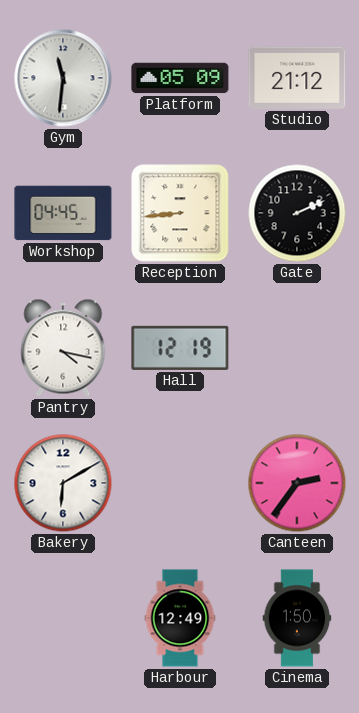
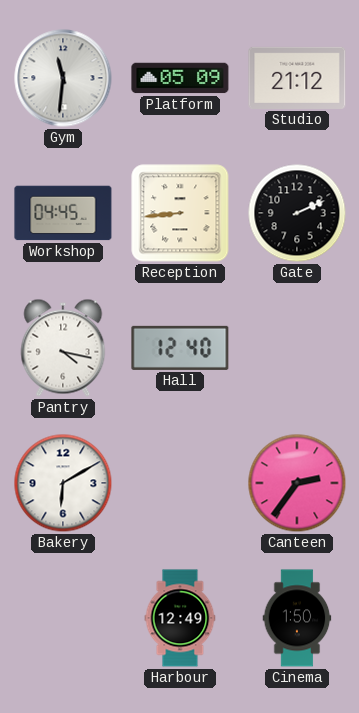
Hall: 12:19 -> 12:40 (180, 348)
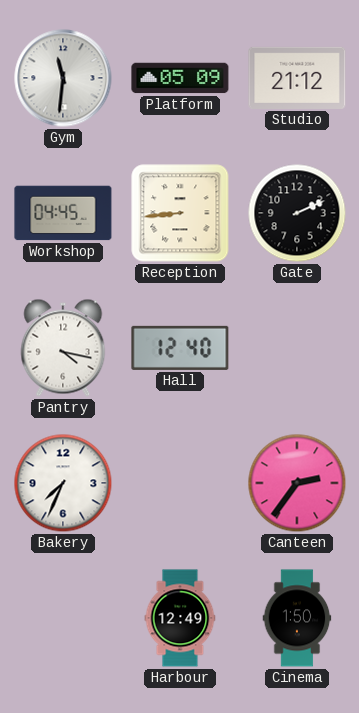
Bakery: 6:10 -> 7:34 (63, 483)
